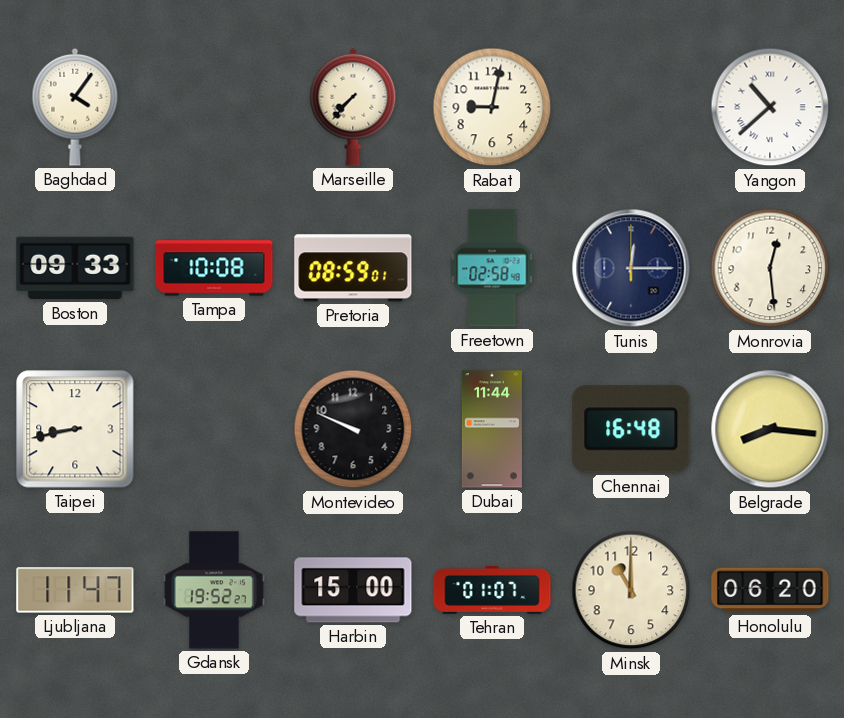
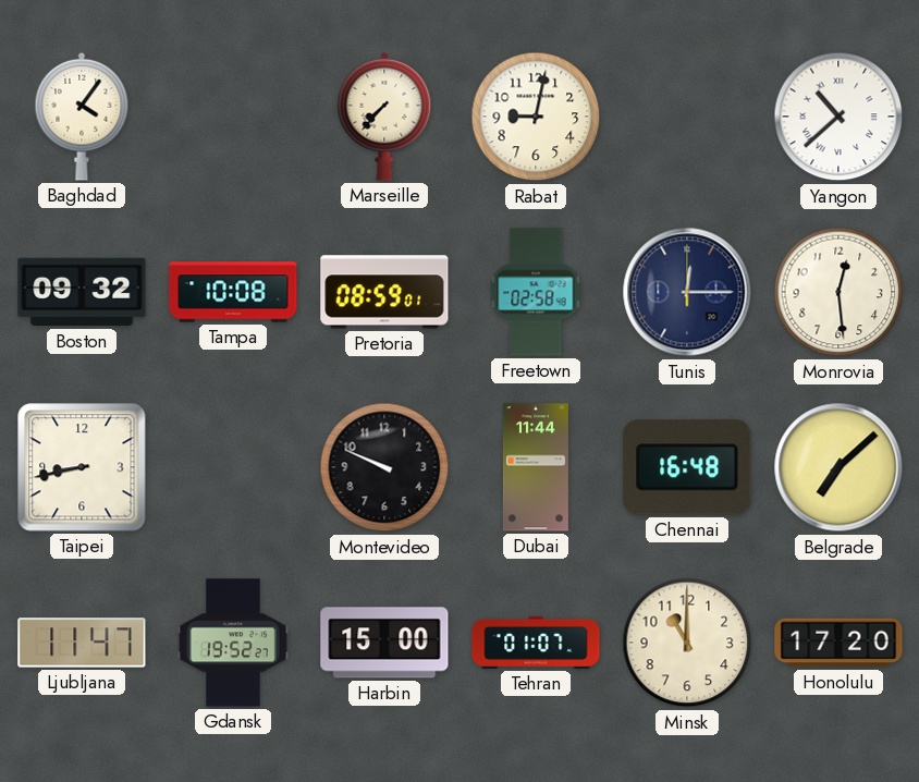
Boston: 09:33 -> 09:32 (82, 292)
Belgrade: 8:16 -> 7:08 (838, 467)
Honolulu: 06:20 -> 17:20 (838, 643)
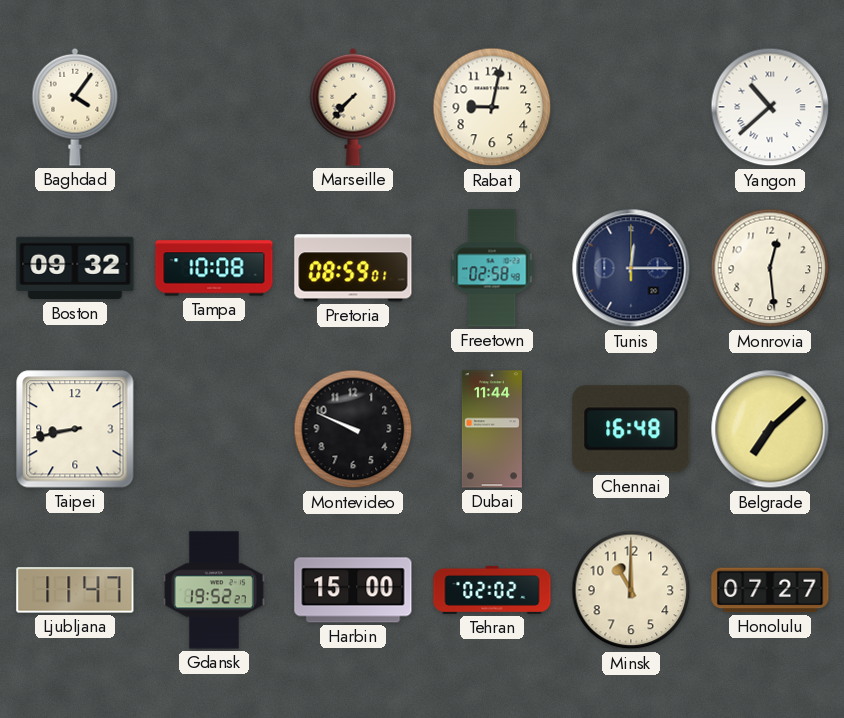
Tehran: 01:07 -> 02:02 (492, 590)
Honolulu: 17:20 -> 07:27 (770, 590)
